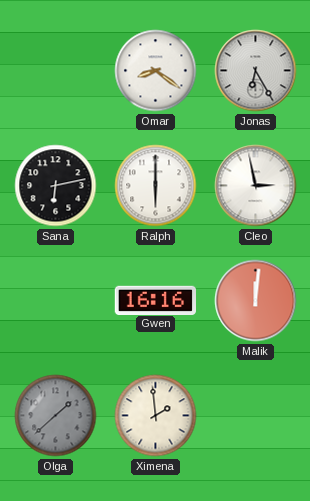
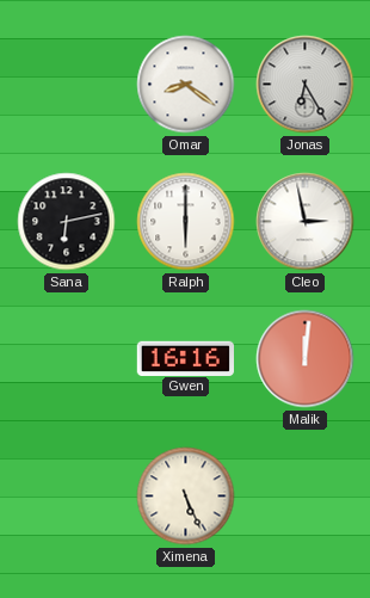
Olga: 1:38 -> none (56, 416)
Ximena: 1:59 -> 5:26 (186, 497)
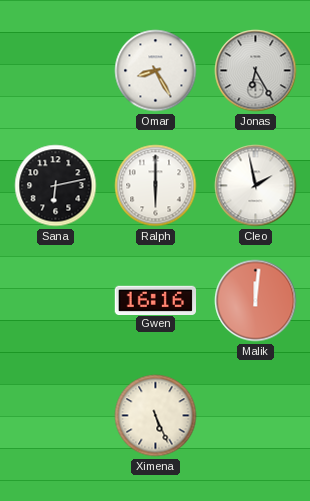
Omar: 8:21 -> 8:25 (156, 71)
Cleo: 2:58 -> 1:58 (256, 186)
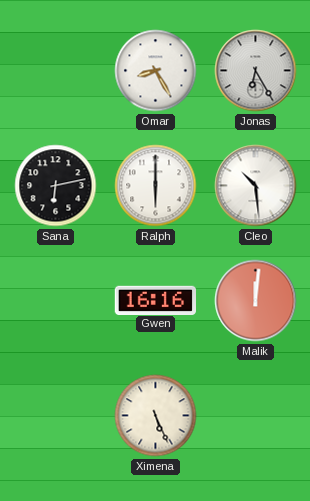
Cleo: 1:58 -> 10:29 (256, 186)
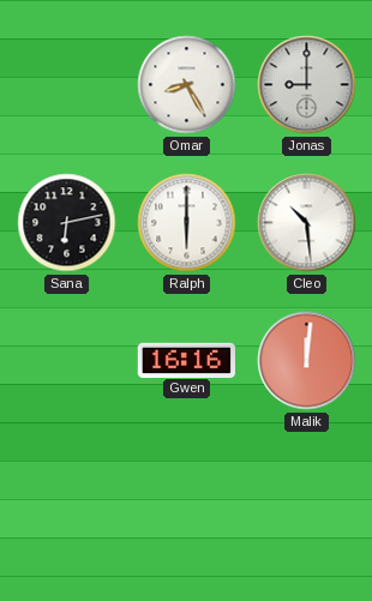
Jonas: 6:25 -> 9:00 (307, 85)
Ximena: 5:26 -> none (156, 416)
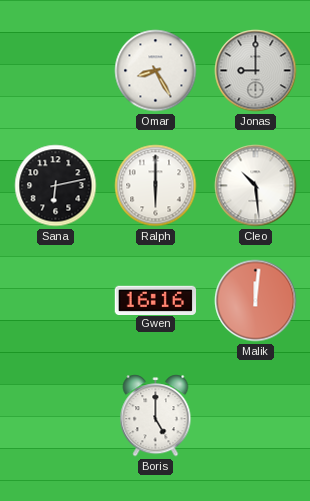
Boris: none -> 5:00 (156, 416)
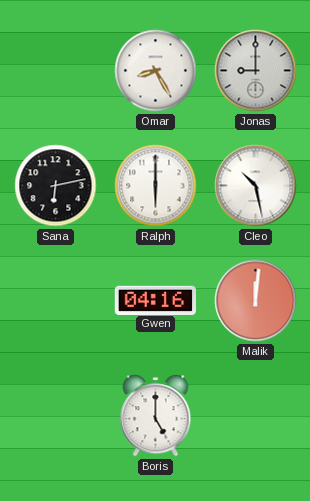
Cleo: 10:29 -> 10:28 (256, 186)
Gwen: 16:16 -> 04:16 (155, 300)
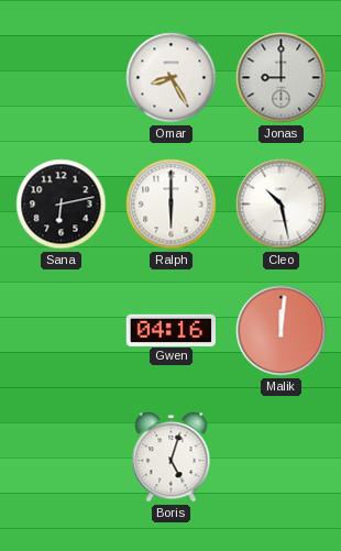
Boris: 5:00 -> 5:03 (172, 458)
